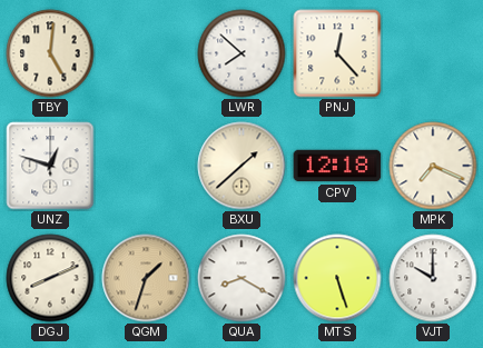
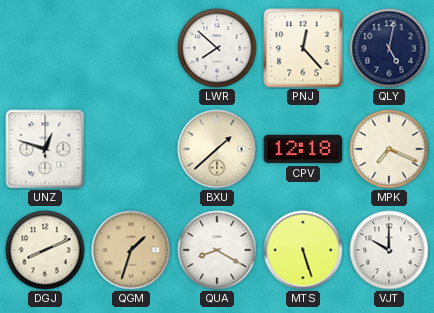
TBY: 5:01 -> none (50, 53)
QLY: none -> 5:02 (389, 48)
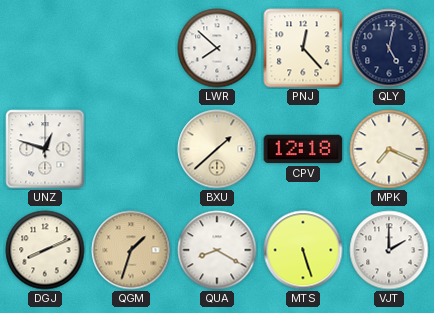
VJT: 10:00 -> 2:00 (389, 250)
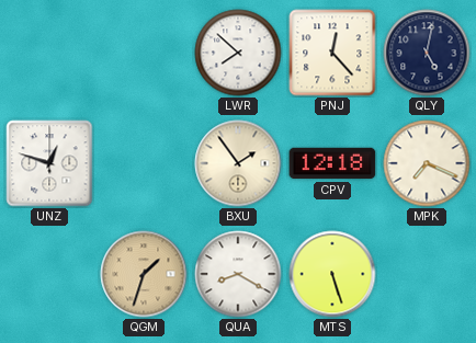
BXU: 1:38 -> 1:54 (238, 163)
DGJ: 8:11 -> none (45, 250)
VJT: 2:00 -> none (389, 250)
